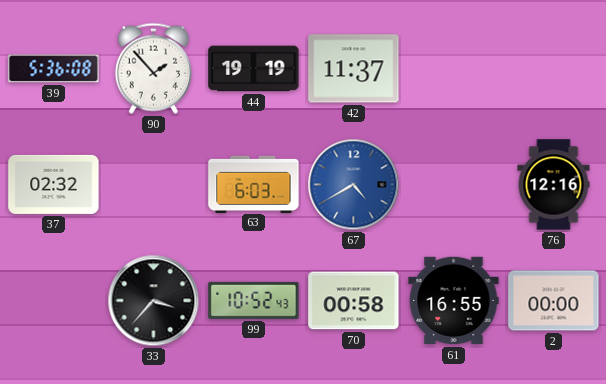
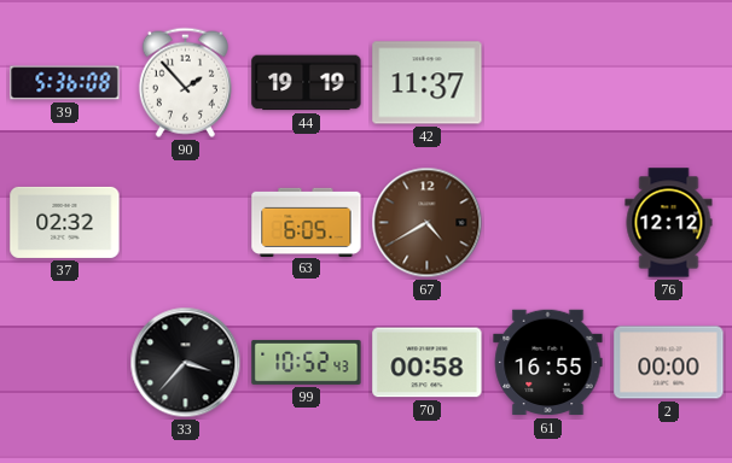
63: 6:03 -> 6:05 (307, 222)
67 dial: blue -> brown (428, 223)
76: 12:16 -> 12:12 (669, 223)
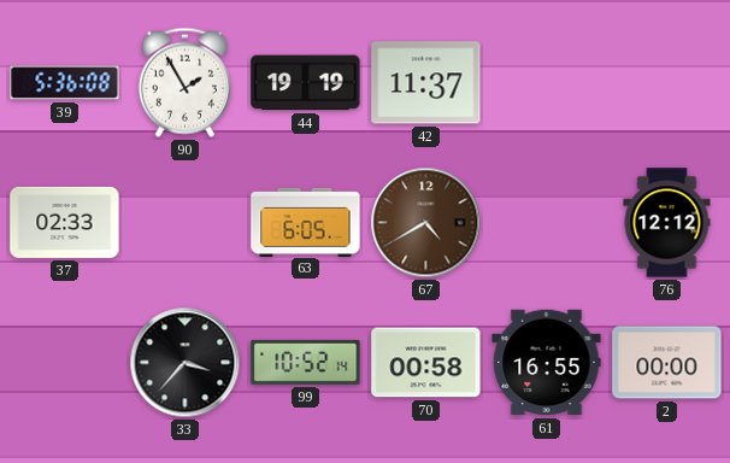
90: 1:53 -> 1:55 (184, 82)
37: 02:32 -> 02:33 (65, 222)
99: 10:52:43 -> 10:52:14 (306, 362)
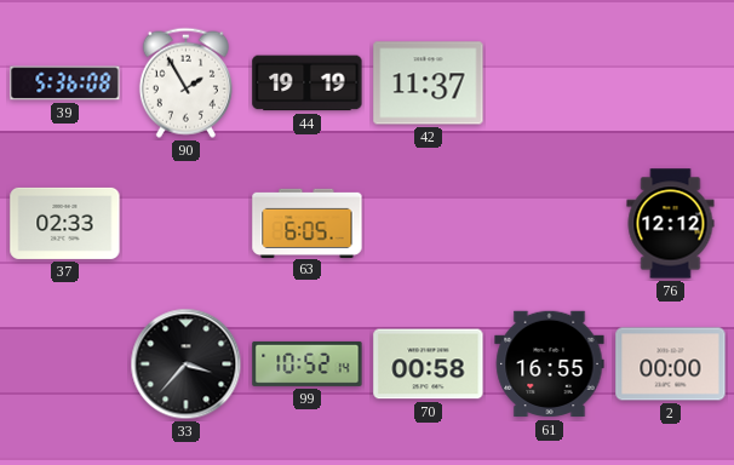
67: 4:40 -> none (426, 223)
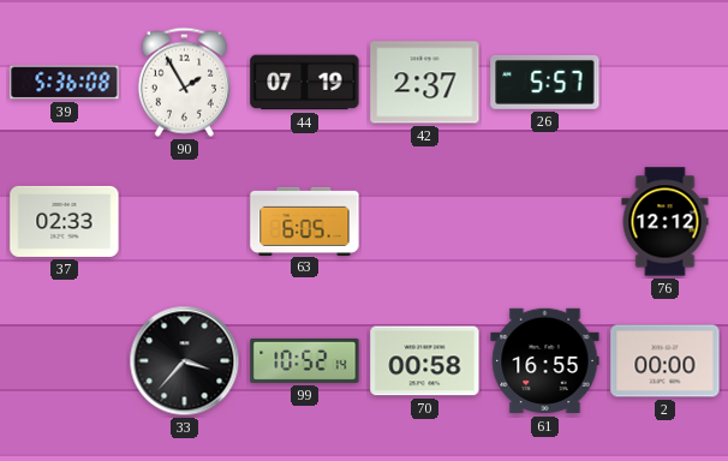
44: 19:19 -> 07:19 (305, 83)
42: 11:37 -> 2:37 (425, 83)
26: none -> 5:57 (545, 82)
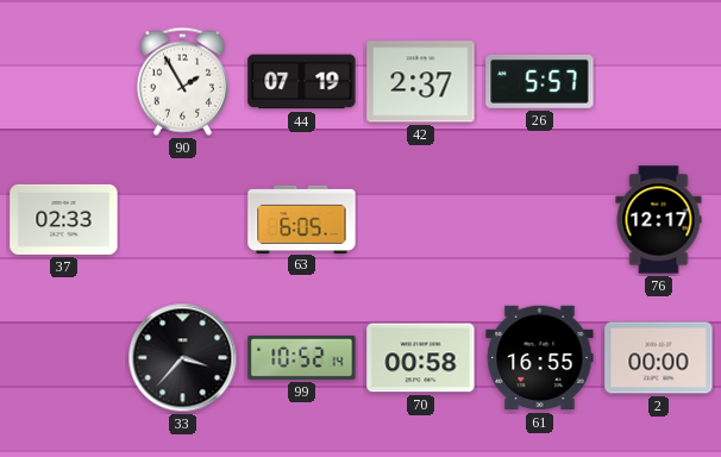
39: 5:36 -> none (65, 83)
76: 12:12 -> 12:17 (659, 220)
